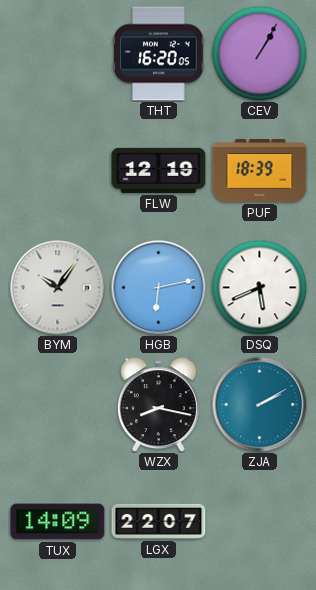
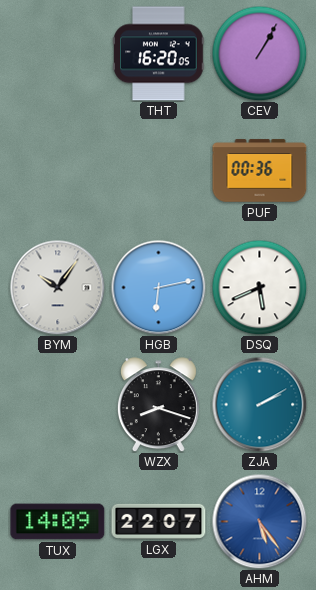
FLW: 12:19 -> none (159, 170)
PUF: 18:39 -> 00:36 (260, 171)
WZX: 8:17 -> 8:18 (158, 405)
AHM: none -> 5:24 (259, 521)
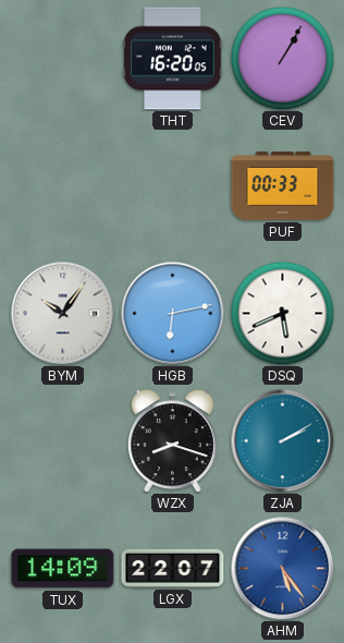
PUF: 00:36 -> 00:33 (283, 186)
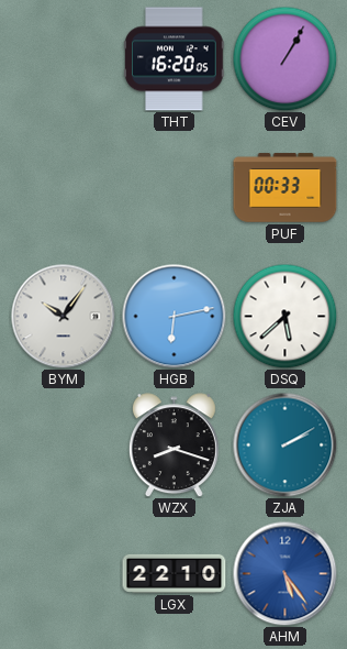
DSQ: 5:41 -> 5:38 (284, 316)
TUX: 14:09 -> none (63, 569)
LGX: 22:07 -> 22:10 (175, 573)
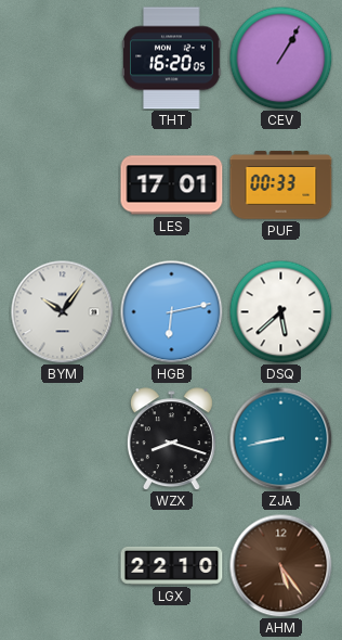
LES: none -> 17:01 (172, 185)
ZJA: 2:10 -> 8:43 (280, 438)
AHM dial: blue -> brown (280, 565)
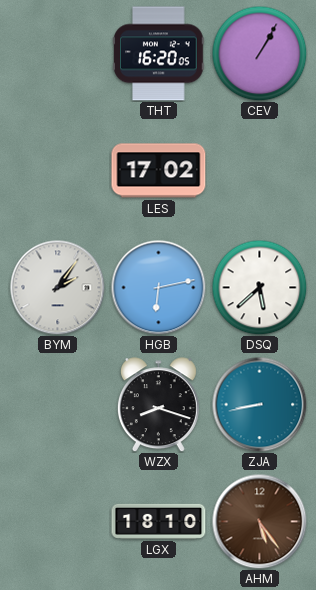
LES: 17:01 -> 17:02 (159, 171)
PUF: 00:33 -> none (281, 185)
BYM: 10:06 -> 2:06 (57, 287)
LGX: 22:10 -> 18:10 (159, 521)
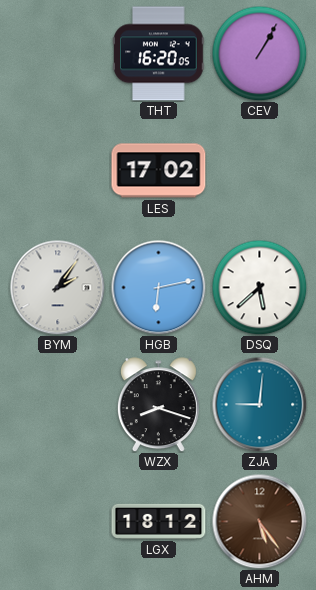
ZJA: 8:43 -> 9:01 (259, 404)
LGX: 18:10 -> 18:12 (159, 521)
